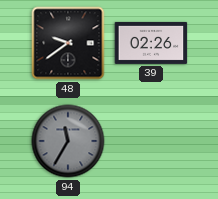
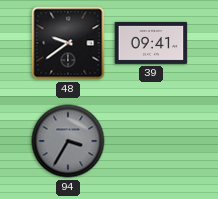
39: 02:26 -> 09:41 (151, 43)
94: 11:35 -> 3:35 (68, 141)
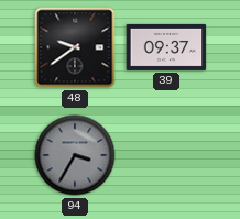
39: 09:41 -> 09:37 (166, 47)
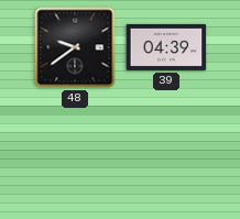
39: 09:37 -> 04:39 (166, 47)
94: 3:35 -> none (75, 155)
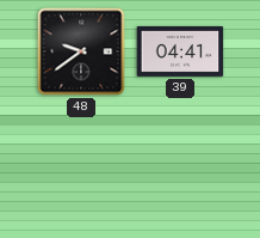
39: 04:39 -> 04:41 (180, 51)
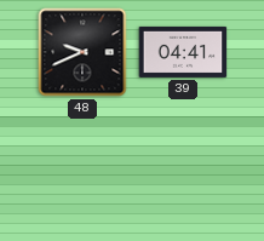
48: 9:39 -> 9:41 (82, 52)
